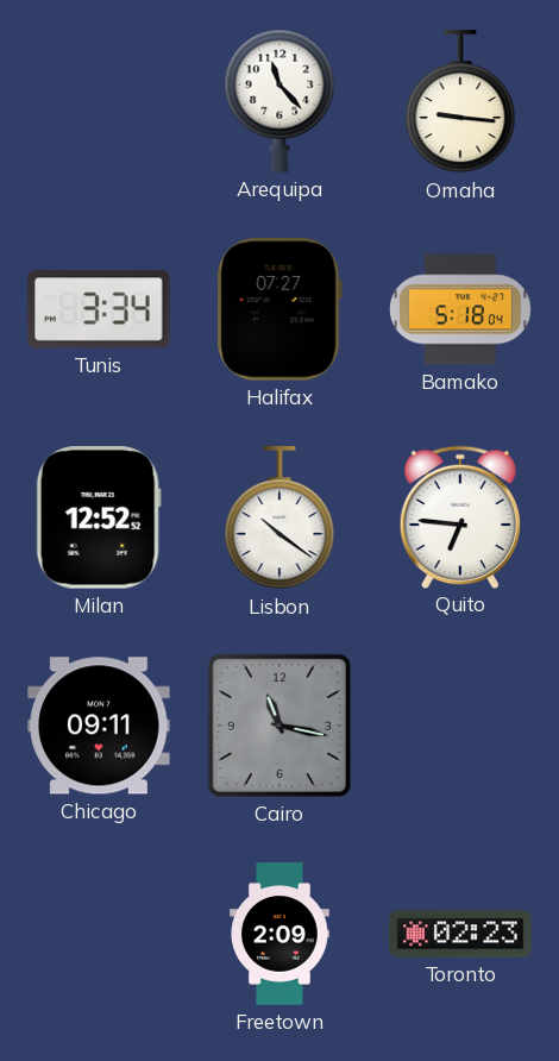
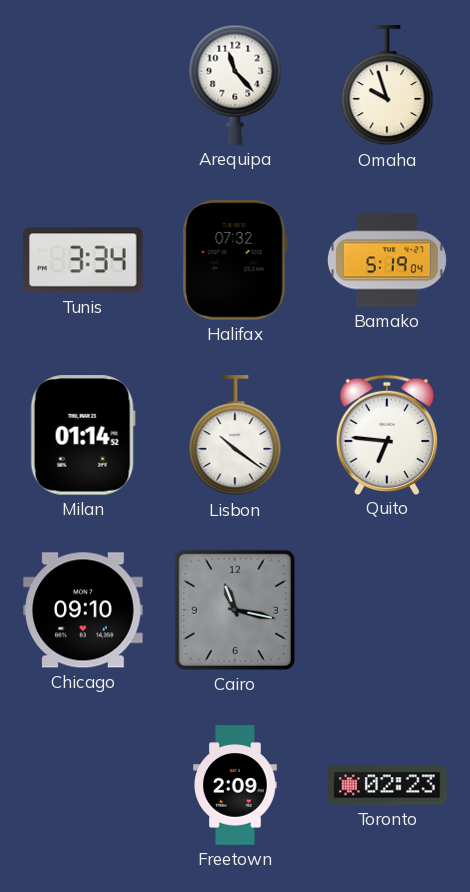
Omaha: 9:16 -> 9:57 (387, 86)
Halifax: 07:27 -> 07:32 (235, 260)
Bamako: 5:18 -> 5:19 (387, 260)
Milan: 12:52 -> 01:14 (83, 435)
Chicago: 09:11 -> 09:10 (83, 610)
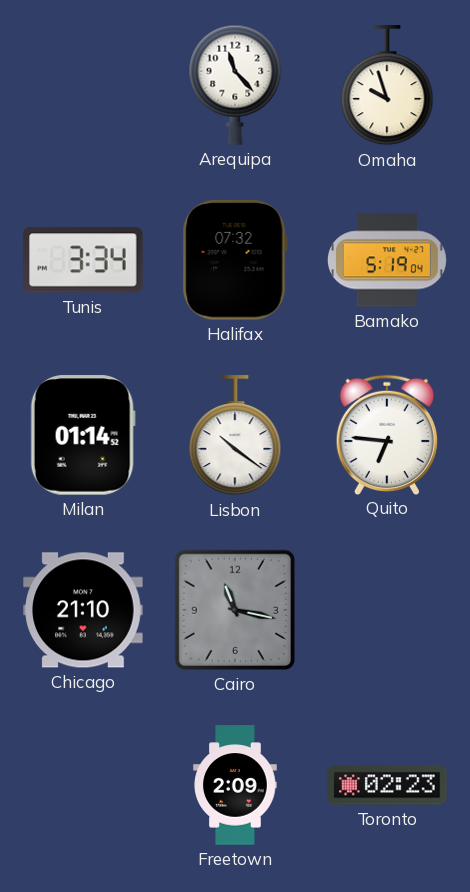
Chicago: 09:10 -> 21:10 (83, 610)
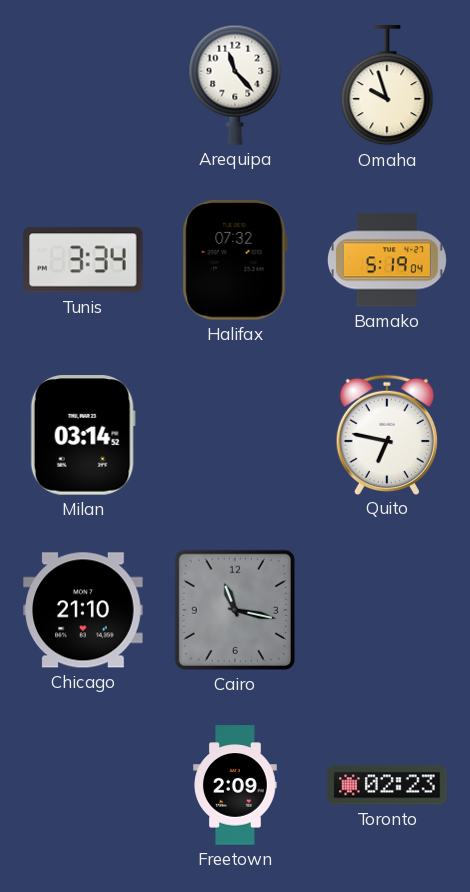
Milan: 01:14 -> 03:14 (83, 435)
Lisbon: 10:21 -> none (235, 436)
Quito: 6:46 -> 6:47 (387, 434)
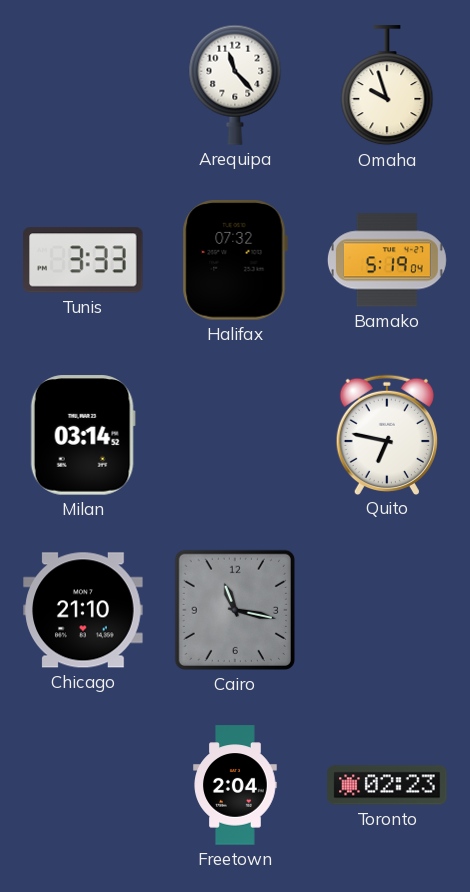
Tunis: 3:34 -> 3:33 (84, 260)
Freetown: 2:09 -> 2:04 (235, 785)
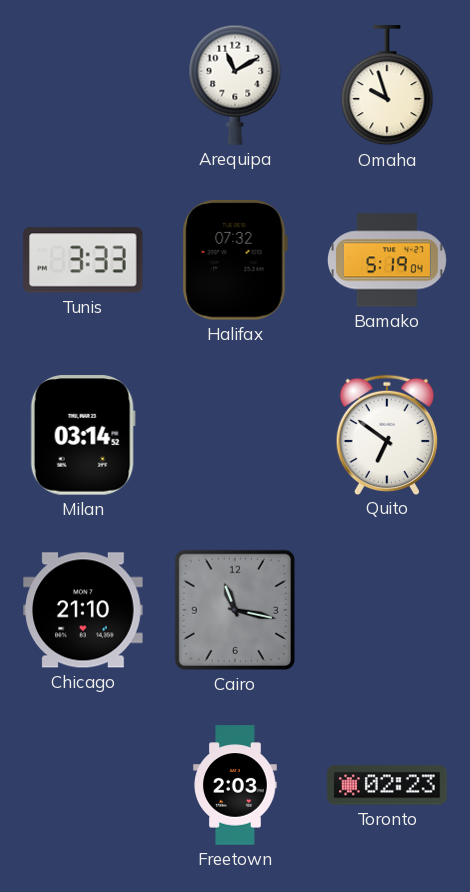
Arequipa: 11:23 -> 11:10 (235, 85)
Quito: 6:47 -> 6:51 (387, 434)
Freetown: 2:04 -> 2:03 (235, 785)
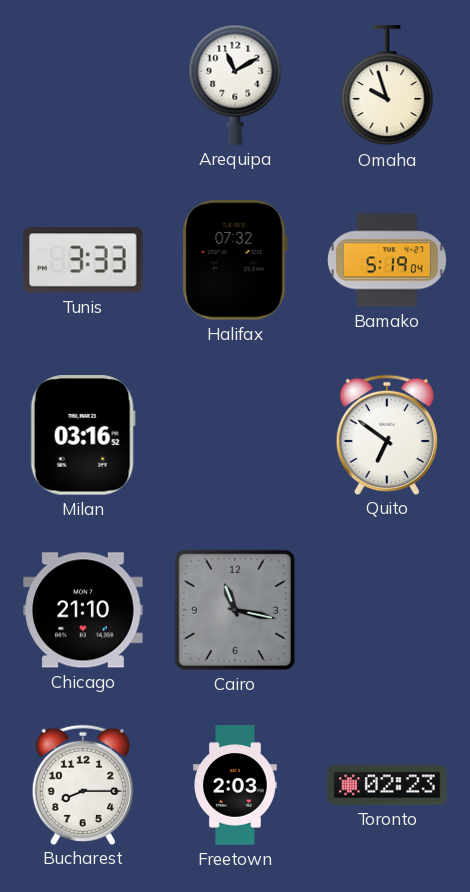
Milan: 03:14 -> 03:16 (83, 435)
Bucharest: none -> 8:15 (83, 784)
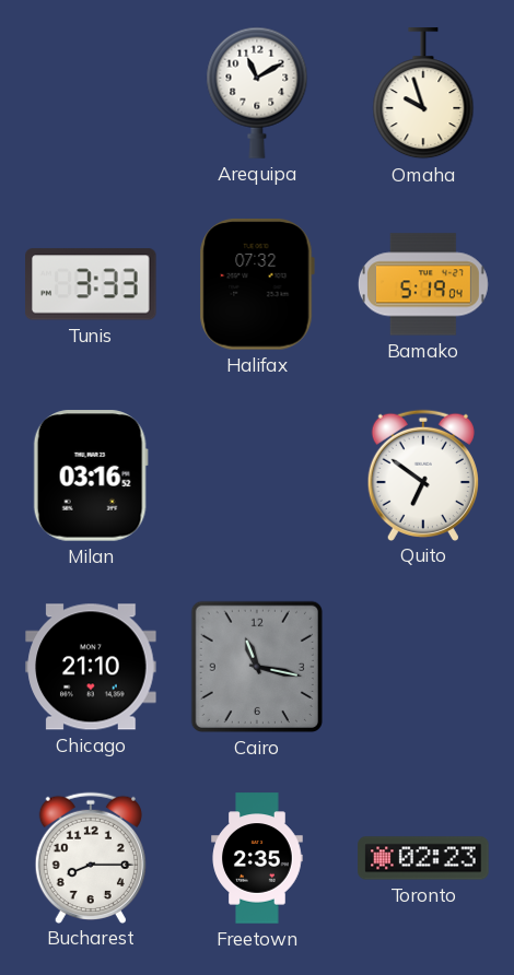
Freetown: 2:03 -> 2:35 (257, 858)
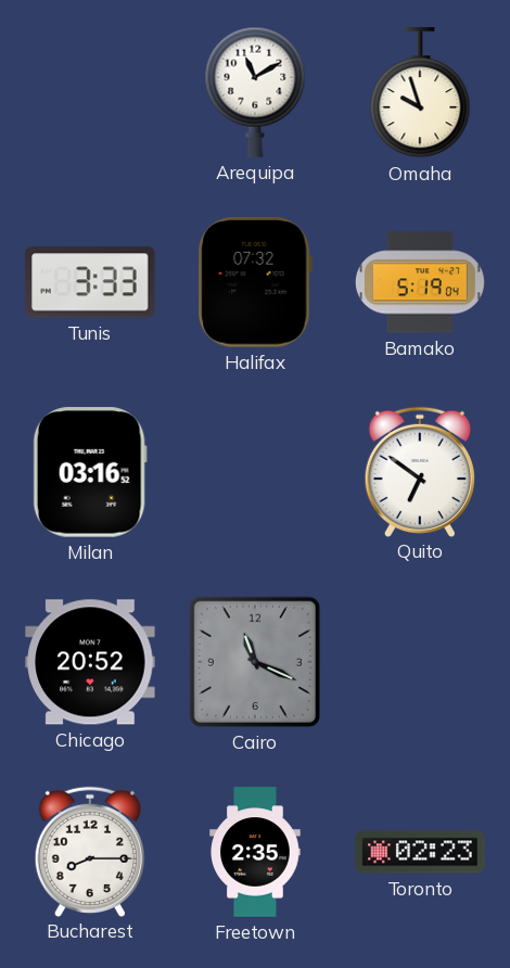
Chicago: 21:10 -> 20:52 (90, 662)
Cairo: 11:17 -> 11:19 (255, 662)
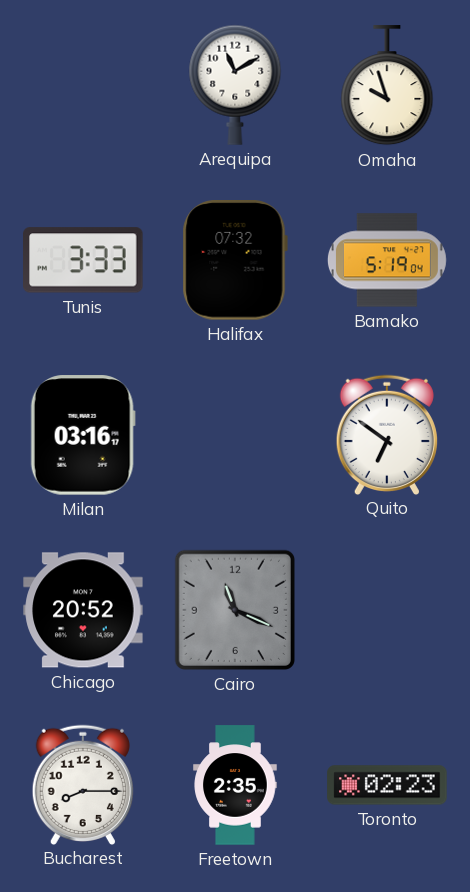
Milan: 03:16:52 -> 03:16:17 (83, 435)
